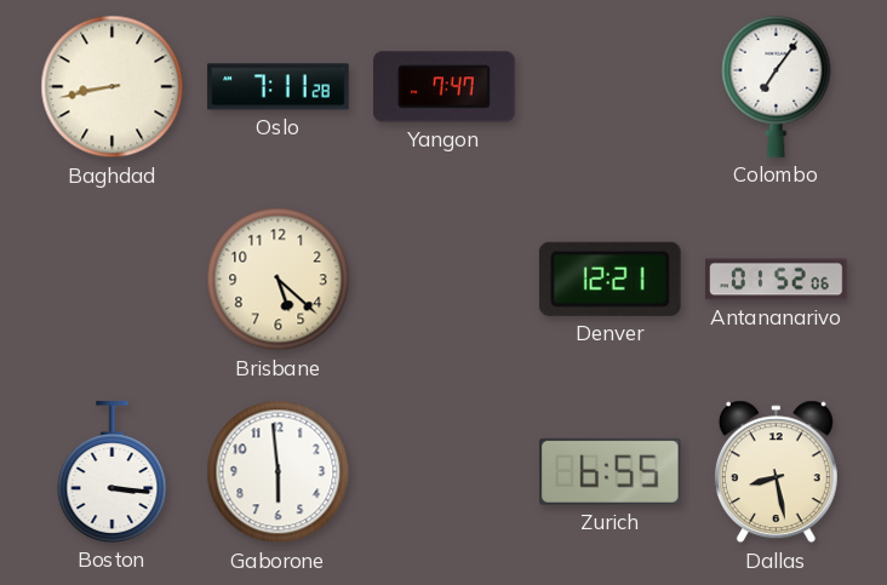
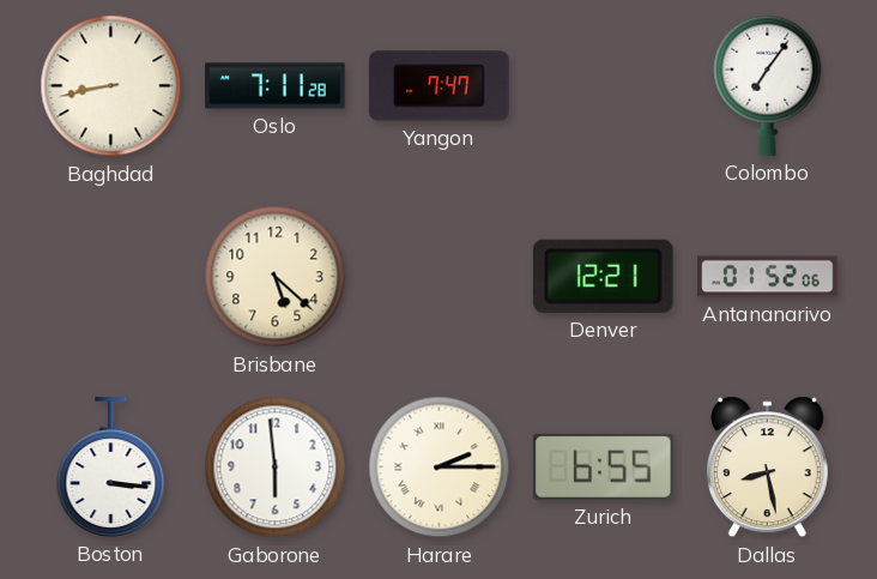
Harare: none -> 2:15 (440, 468)
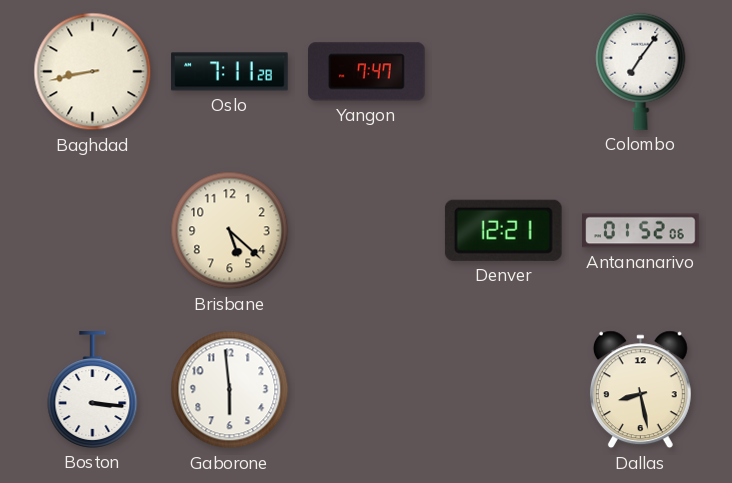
Harare: 2:15 -> none (440, 468)
Zurich: 6:55 -> none (604, 466)
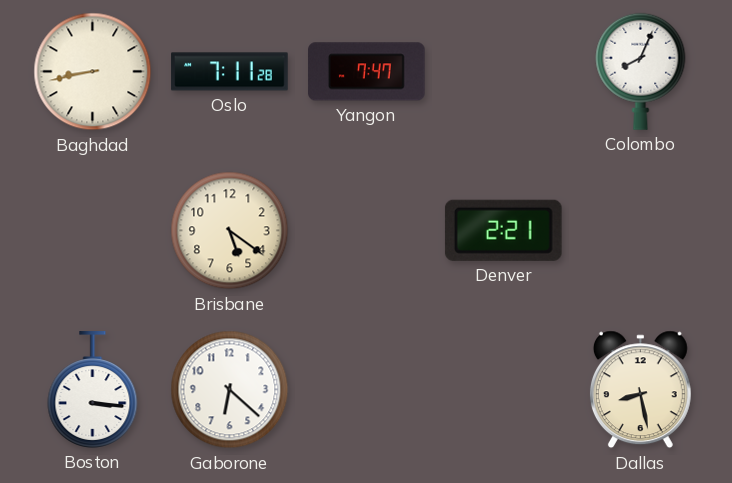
Colombo: 7:06 -> 8:04 (641, 71)
Brisbane: 5:22 -> 5:21 (230, 231)
Denver: 12:21 -> 2:21 (503, 230)
Antananarivo: 01:52 -> none (641, 231)
Gaborone: 5:59 -> 6:22 (230, 390)
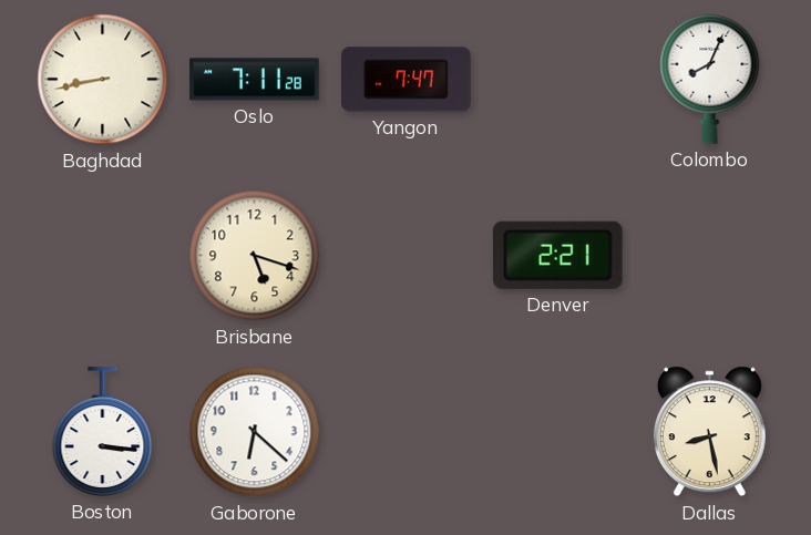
Brisbane: 5:21 -> 5:18 (255, 256)
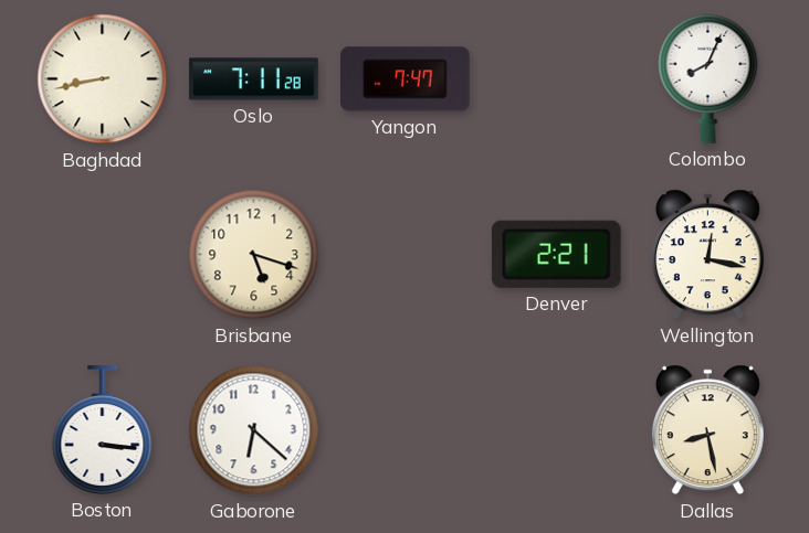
Wellington: none -> 12:17 (707, 255)
